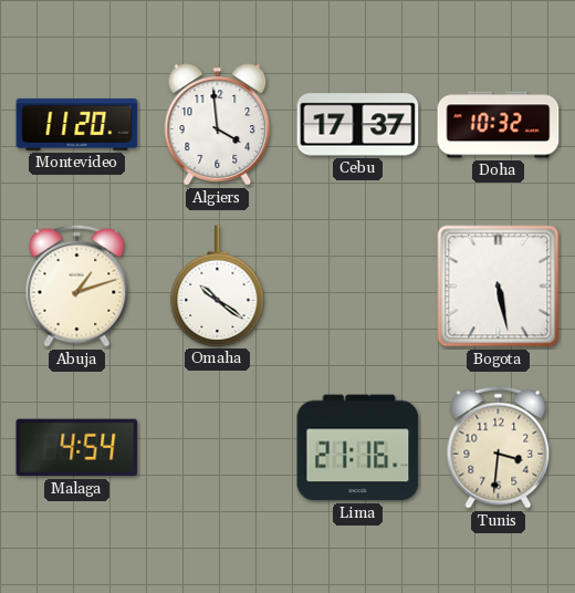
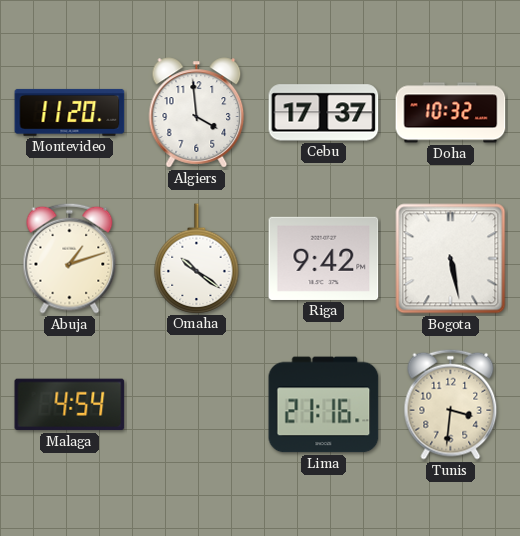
Riga: none -> 9:42 (324, 258)
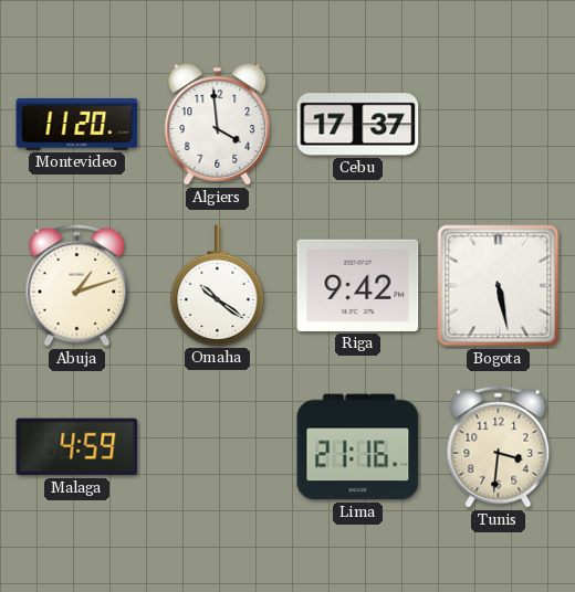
Doha: 10:32 -> none (451, 113)
Malaga: 4:54 -> 4:59 (77, 447)
